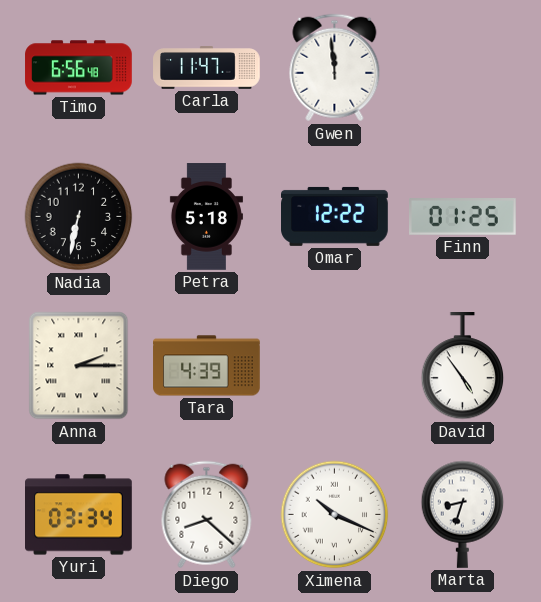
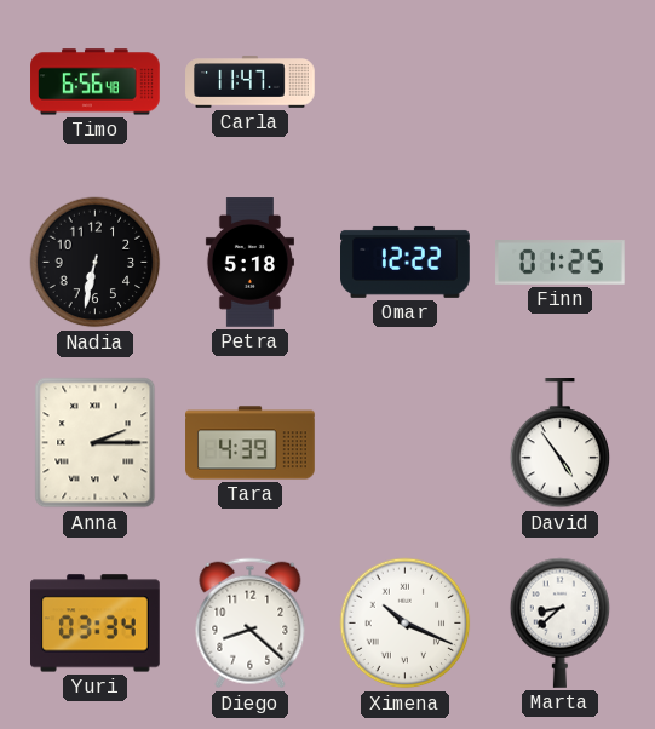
Gwen: 11:59 -> none (335, 68)
Marta: 8:33 -> 8:38 (561, 622)
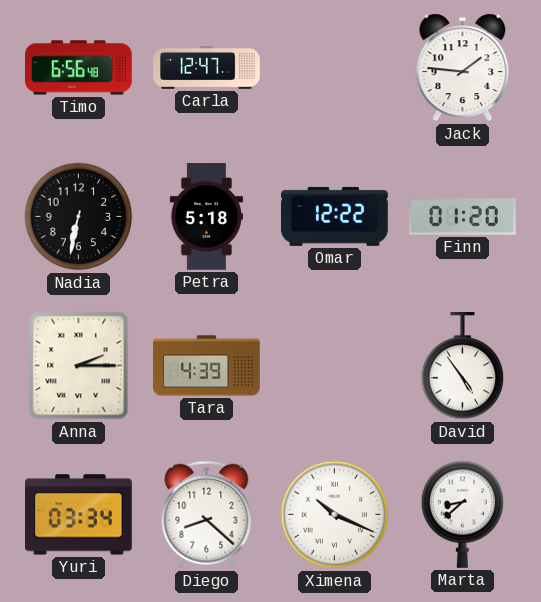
Carla: 11:47 -> 12:47 (207, 68)
Jack: none -> 1:46 (463, 68)
Finn: 01:25 -> 01:20 (463, 217)
